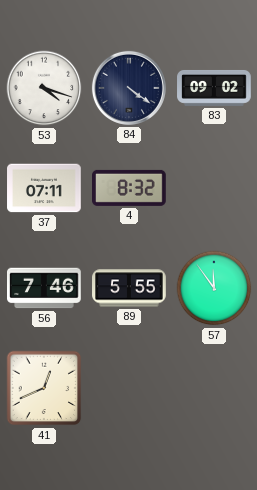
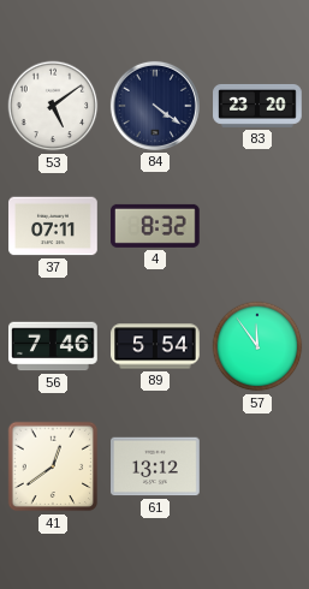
53: 4:18 -> 5:09 (53, 106)
83: 09:02 -> 23:20 (257, 106)
89: 5:55 -> 5:54 (155, 346)
41: 12:41 -> 12:39 (53, 466)
61: none -> 13:12 (156, 466)
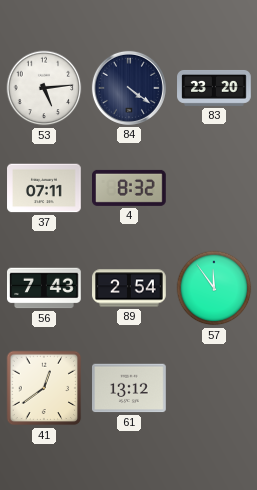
53: 5:09 -> 5:14 (44, 88)
56: 7:46 -> 7:43 (45, 288)
89: 5:54 -> 2:54 (129, 288)
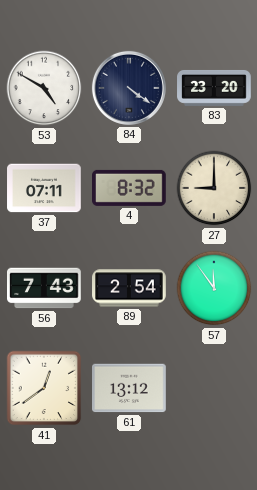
53: 5:14 -> 4:50 (44, 88)
27: none -> 9:00 (214, 188)
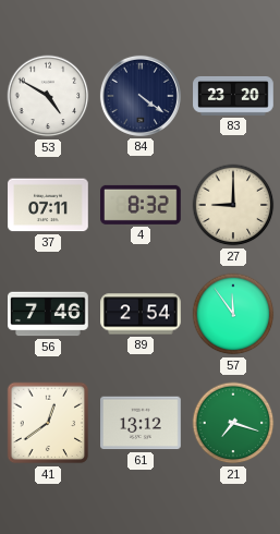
56: 7:43 -> 7:46 (49, 314)
21: none -> 7:18 (233, 423)
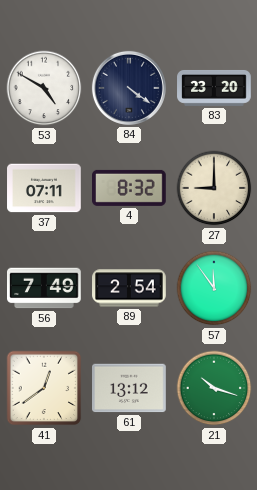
56: 7:46 -> 7:49 (45, 288)
21: 7:18 -> 10:18 (214, 388)
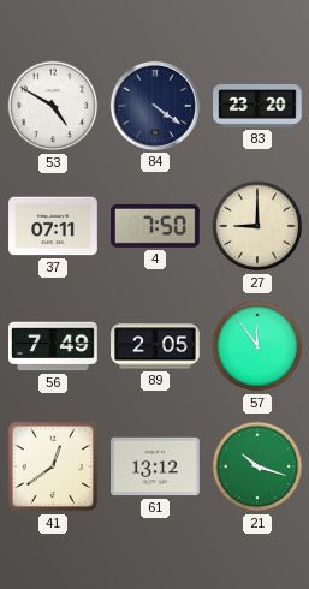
4: 8:32 -> 7:50 (156, 226)
89: 2:54 -> 2:05 (155, 346)
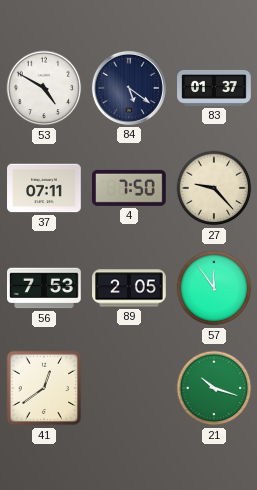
84: 4:21 -> 5:21 (129, 88)
83: 23:20 -> 01:37 (214, 88)
27: 9:00 -> 9:23 (214, 188)
56: 7:49 -> 7:53 (45, 288)
61: 13:12 -> none (156, 466)
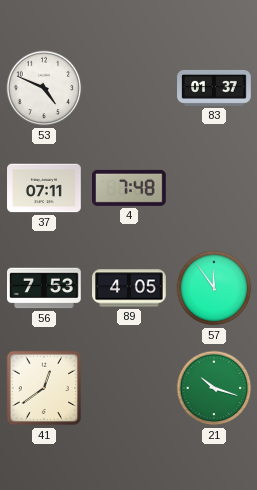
53: 4:50 -> 4:49 (44, 88)
84: 5:21 -> none (129, 88)
4: 7:50 -> 7:48 (130, 188)
27: 9:23 -> none (214, 188)
89: 2:05 -> 4:05 (129, 288)
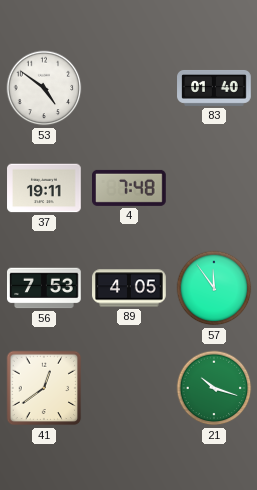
53: 4:49 -> 4:51 (44, 88)
83: 01:37 -> 01:40 (214, 88)
37: 07:11 -> 19:11 (44, 188)
